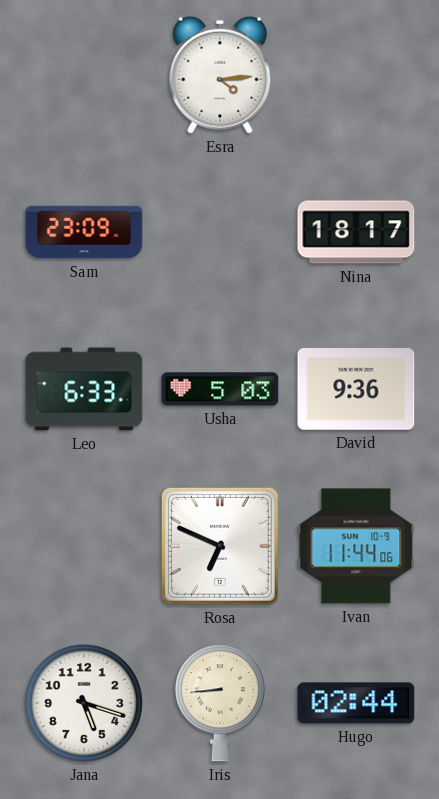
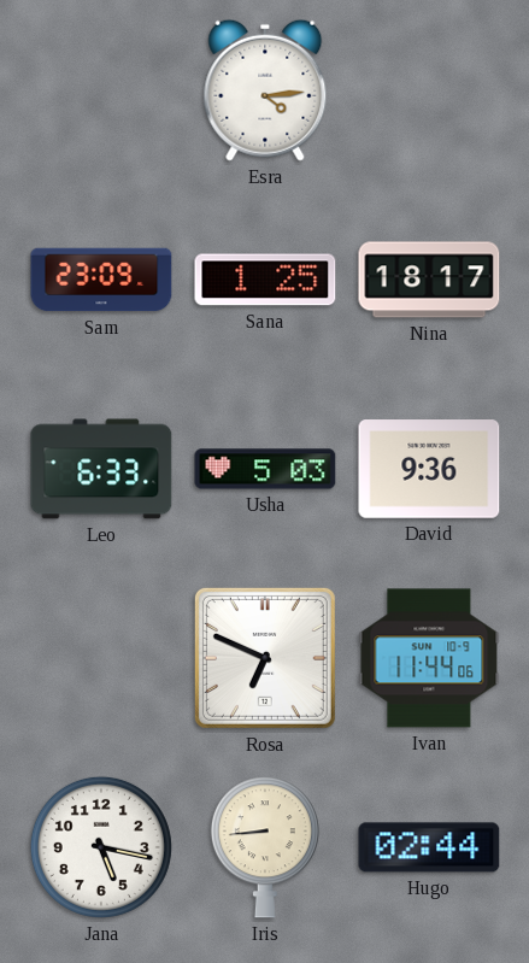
Sana: none -> 1:25 (265, 280)
Jana: 5:18 -> 5:17 (101, 847)
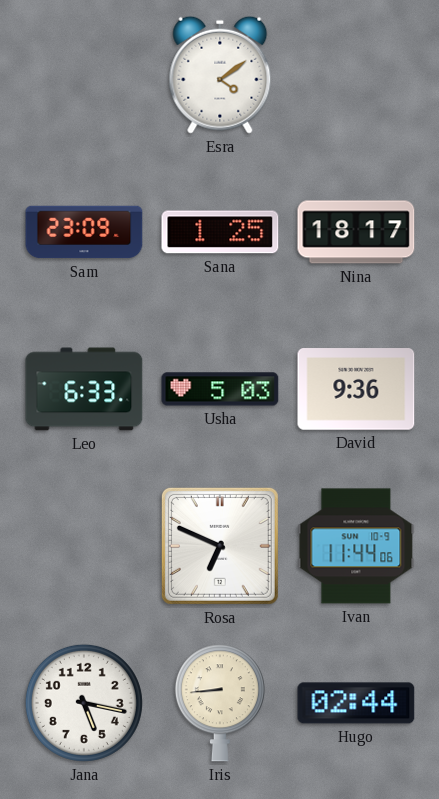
Esra: 4:14 -> 4:09 (220, 75)
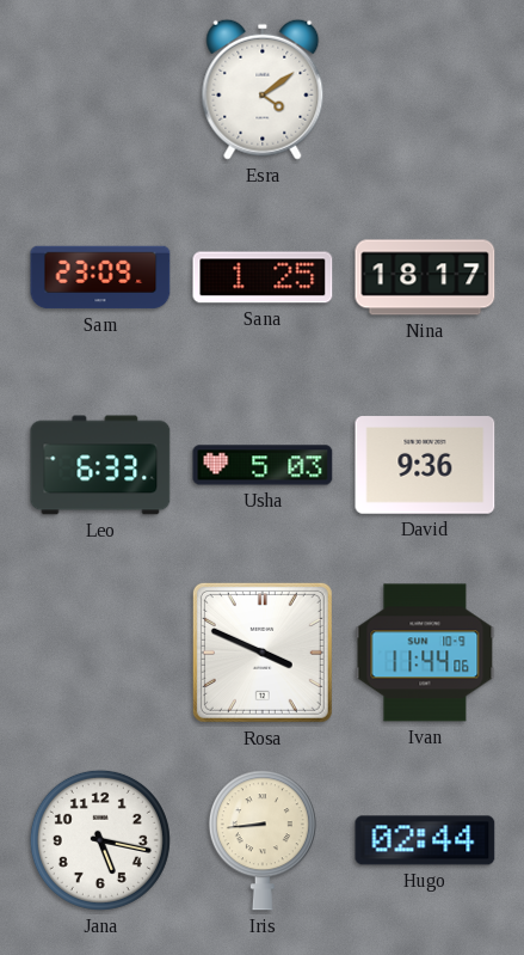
Rosa: 6:49 -> 3:49 (263, 653)
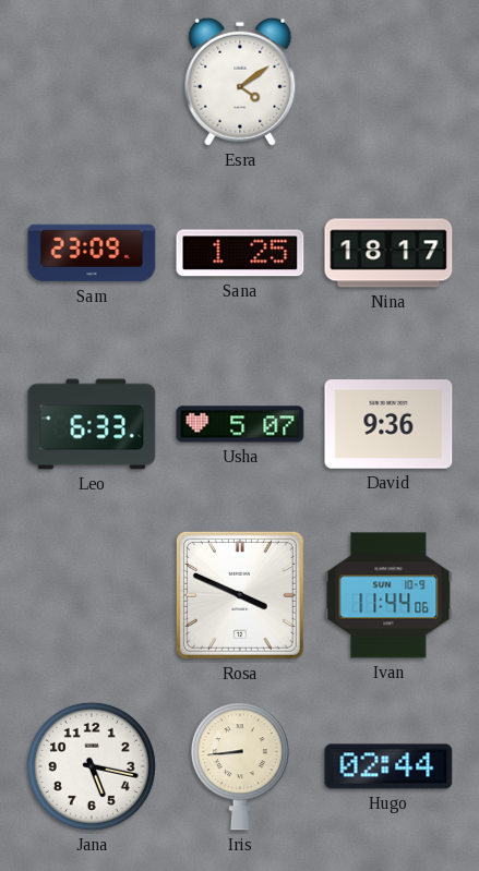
Usha: 5:03 -> 5:07 (240, 424)
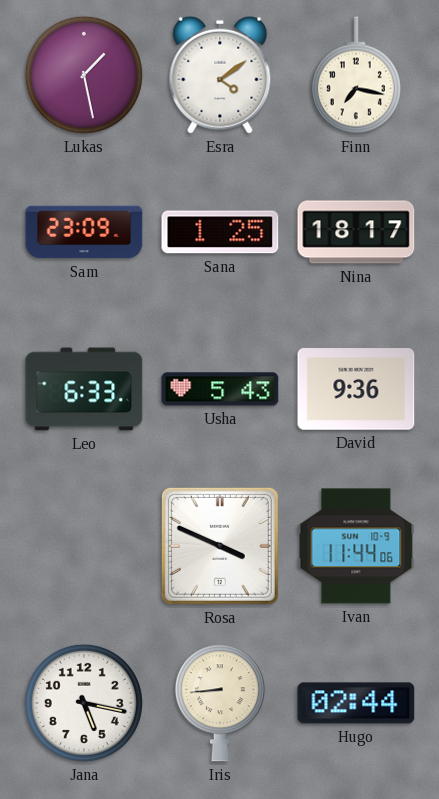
Lukas: none -> 1:28 (84, 75)
Finn: none -> 7:17 (356, 75)
Usha: 5:07 -> 5:43 (220, 389)
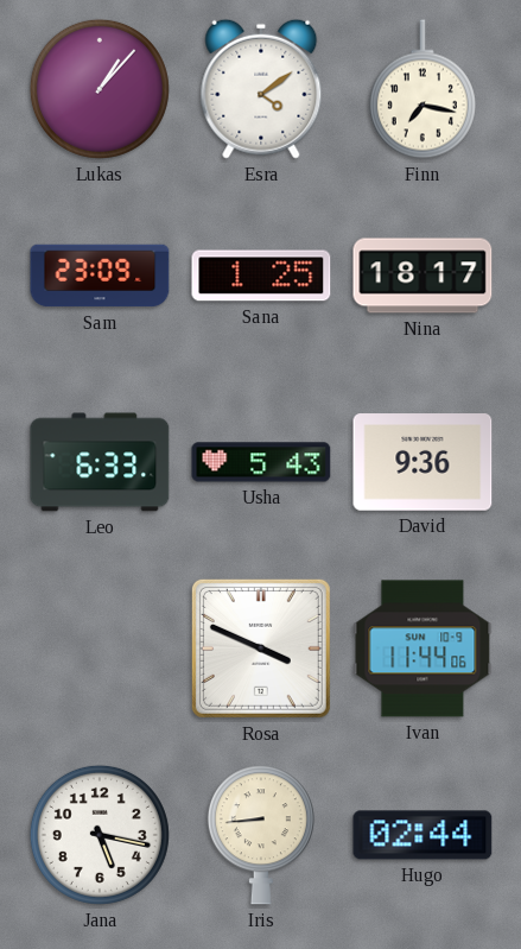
Lukas: 1:28 -> 1:07 (100, 89)
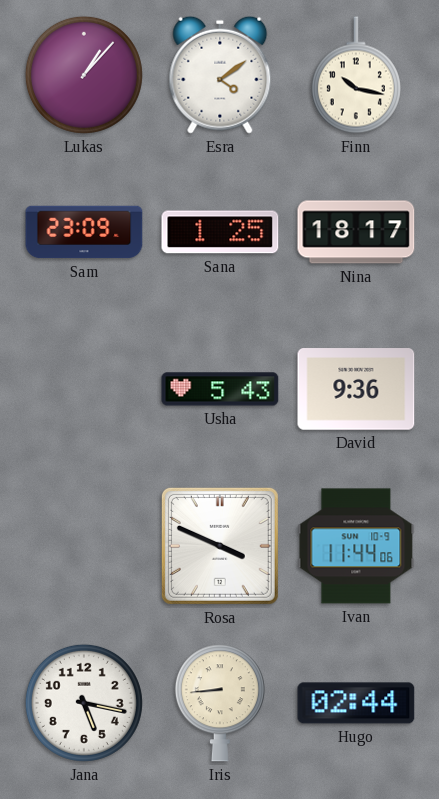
Finn: 7:17 -> 10:17 (356, 75)
Leo: 6:33 -> none (100, 462)
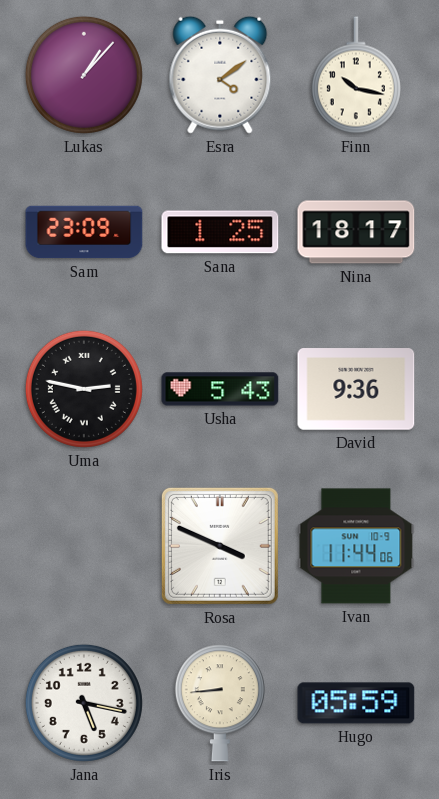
Uma: none -> 2:47 (84, 389)
Hugo: 02:44 -> 05:59 (356, 703)
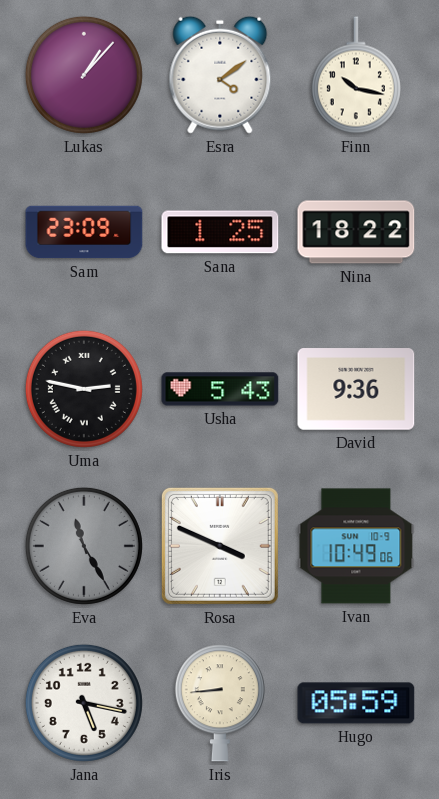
Nina: 18:17 -> 18:22 (356, 232)
Eva: none -> 11:25 (84, 546)
Ivan: 11:44 -> 10:49 (356, 546)
